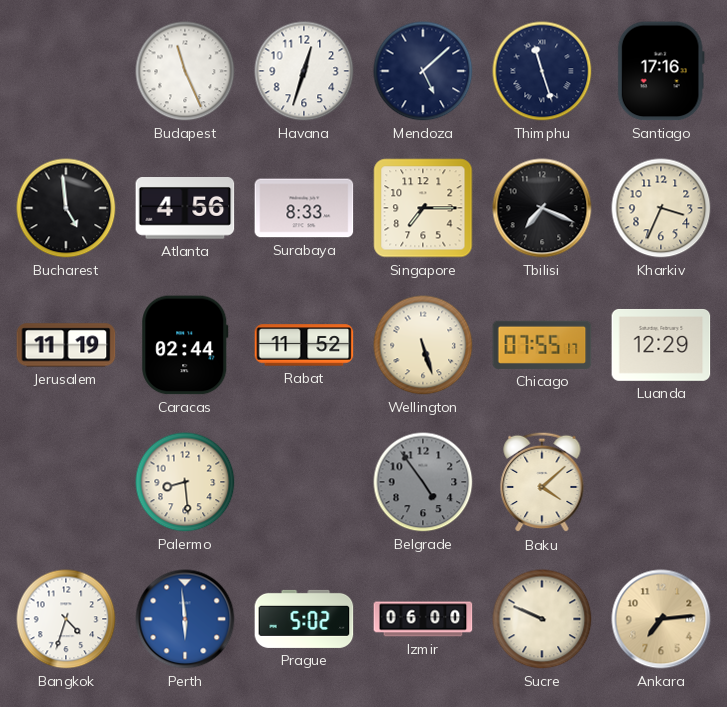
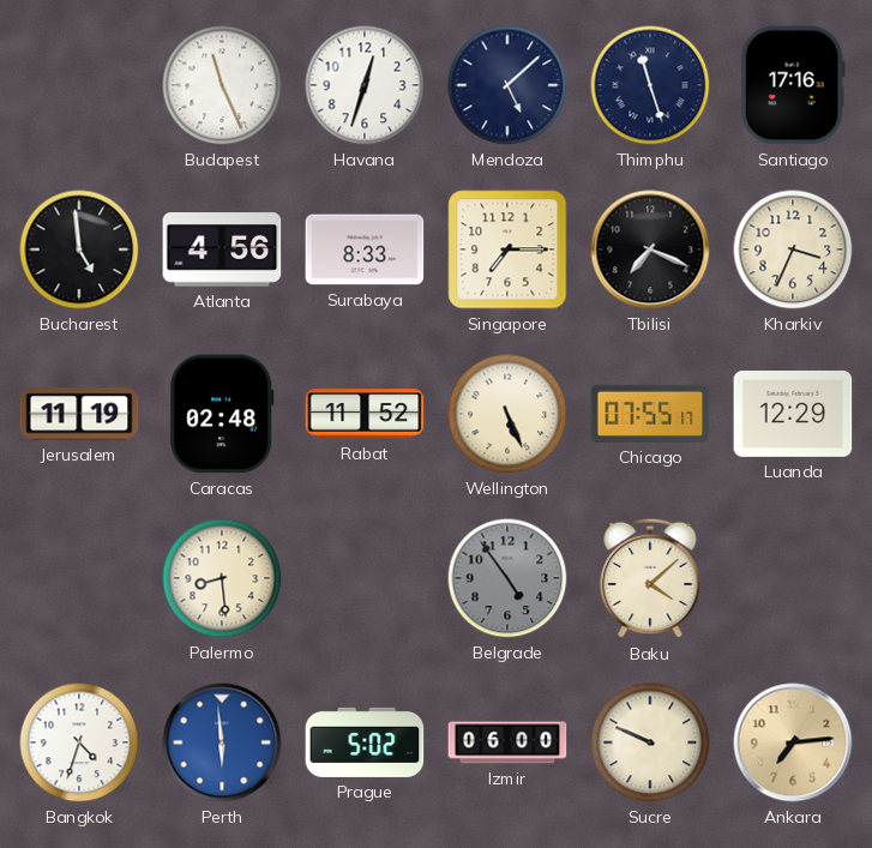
Caracas: 02:44 -> 02:48 (222, 414)
Wellington: 5:27 -> 5:26 (507, 414)
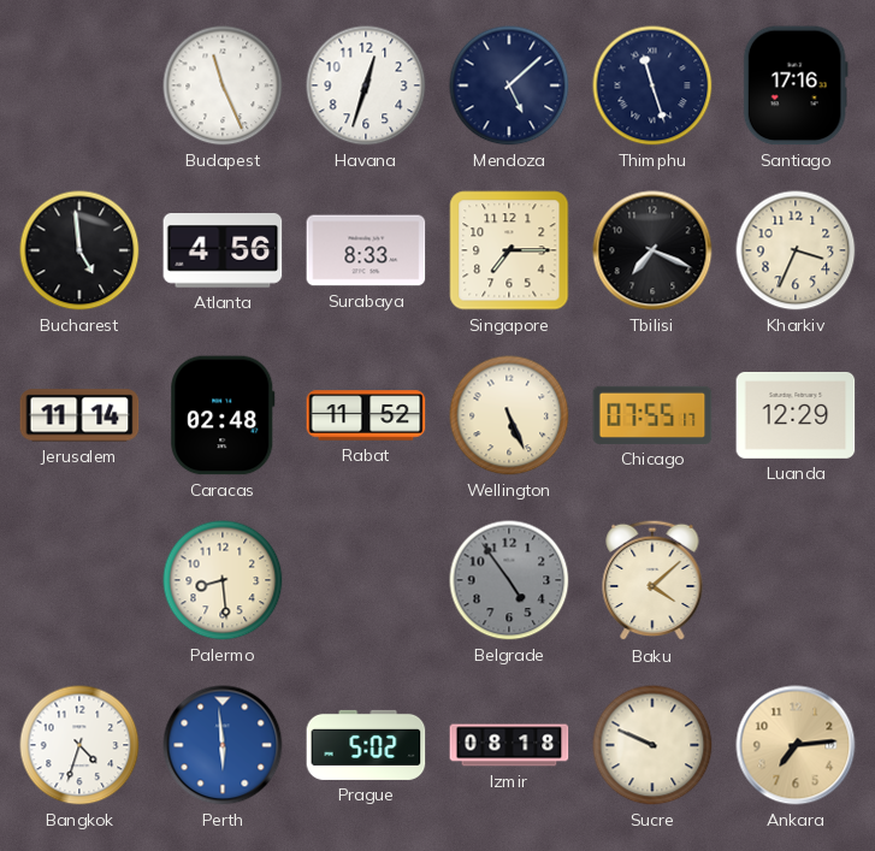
Jerusalem: 11:19 -> 11:14 (79, 415)
Izmir: 06:00 -> 08:18 (509, 745)
